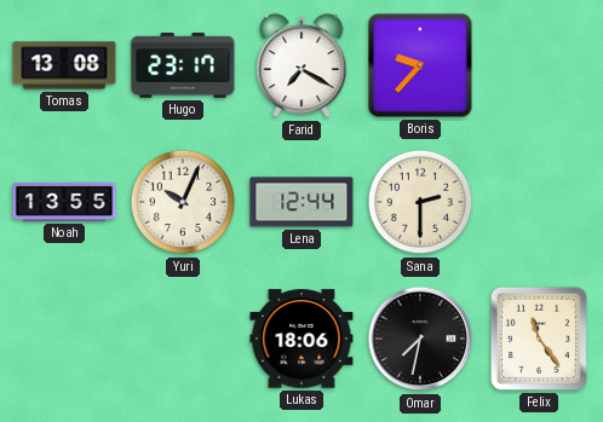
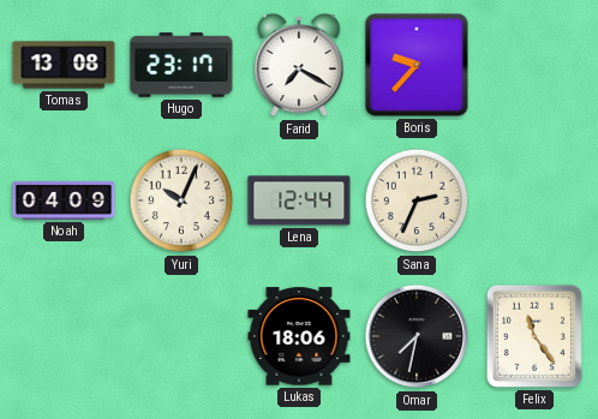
Noah: 13:55 -> 04:09 (64, 200)
Sana: 2:30 -> 2:34 (417, 200)
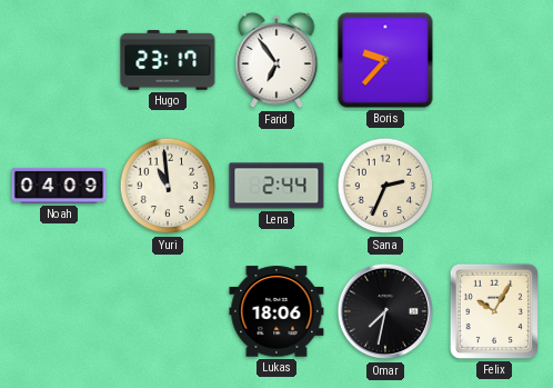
Tomas: 13:08 -> none (64, 65)
Farid: 7:20 -> 6:54 (276, 60)
Yuri: 10:04 -> 10:59 (168, 186)
Lena: 12:44 -> 2:44 (276, 186)
Felix: 11:24 -> 10:05 (494, 311)
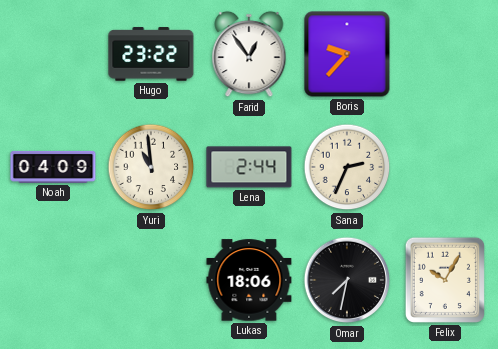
Hugo: 23:17 -> 23:22 (151, 54)
Farid: 6:54 -> 12:54 (249, 54)
